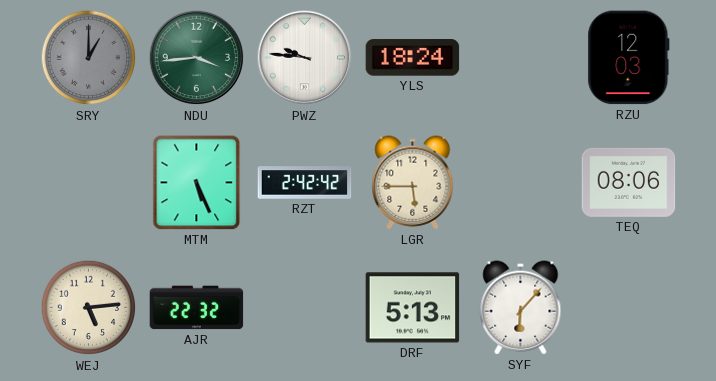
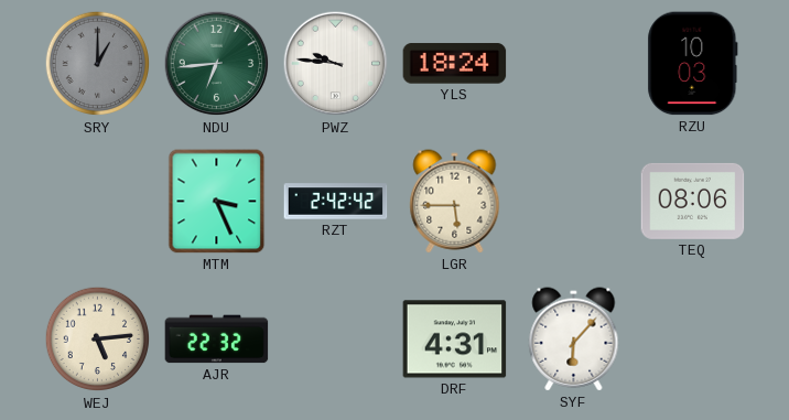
NDU: 3:44 -> 6:44 (217, 64)
RZU: 12:03 -> 10:03 (693, 64)
MTM: 5:26 -> 3:26 (217, 202)
DRF: 5:13 -> 4:31 (455, 340)
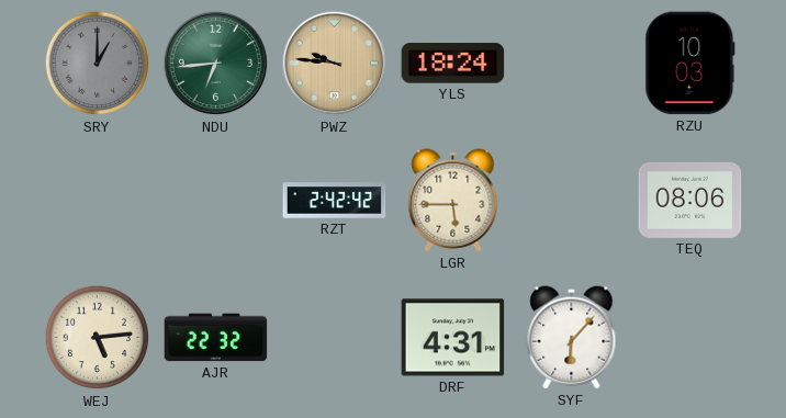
PWZ dial: white -> champagne (335, 64)
MTM: 3:26 -> none (217, 202)
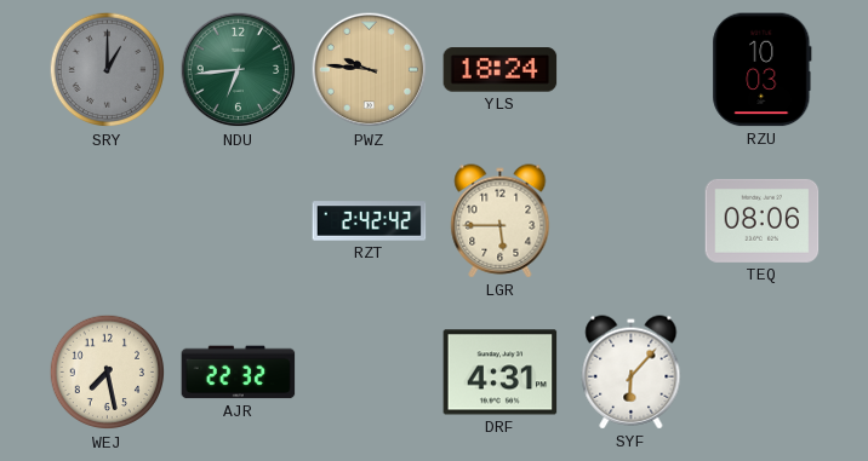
WEJ: 5:14 -> 7:28 (108, 373)
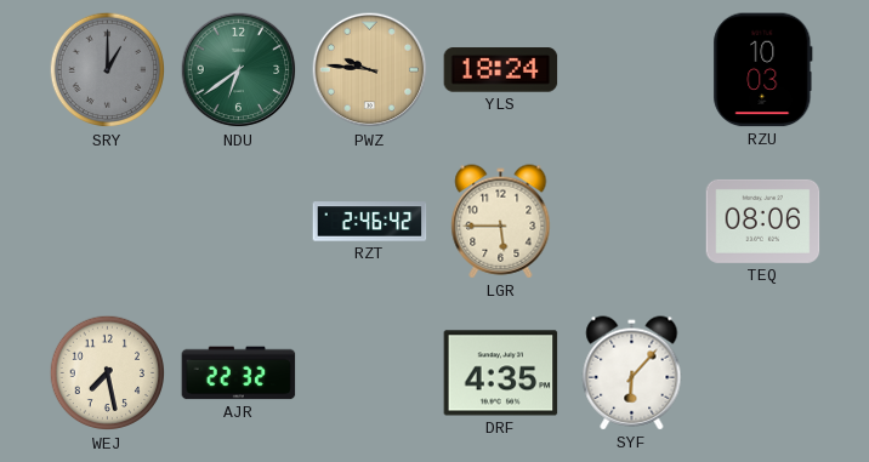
NDU: 6:44 -> 6:39 (239, 70)
RZT: 2:42 -> 2:46 (370, 222)
DRF: 4:31 -> 4:35 (501, 373)
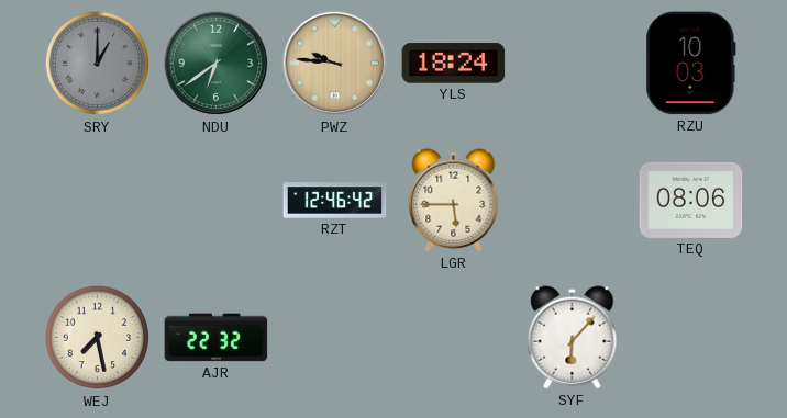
RZT: 2:46 -> 12:46 (335, 201)
DRF: 4:35 -> none (501, 373)
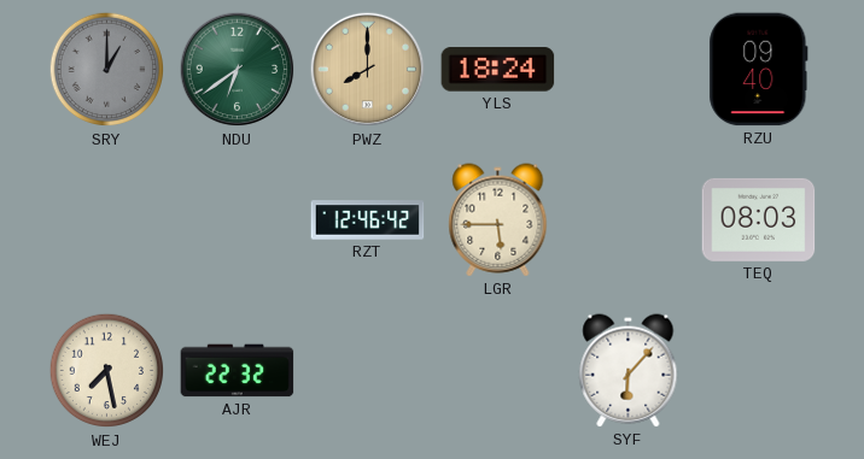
PWZ: 9:46 -> 8:00 (368, 70)
RZU: 10:03 -> 09:40 (759, 70)
TEQ: 08:06 -> 08:03 (759, 219)
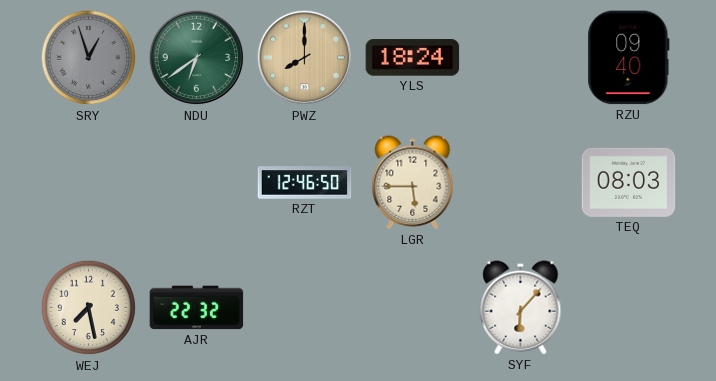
SRY: 1:00 -> 12:57 (89, 58)
RZT: 12:46:42 -> 12:46:50 (305, 183)
